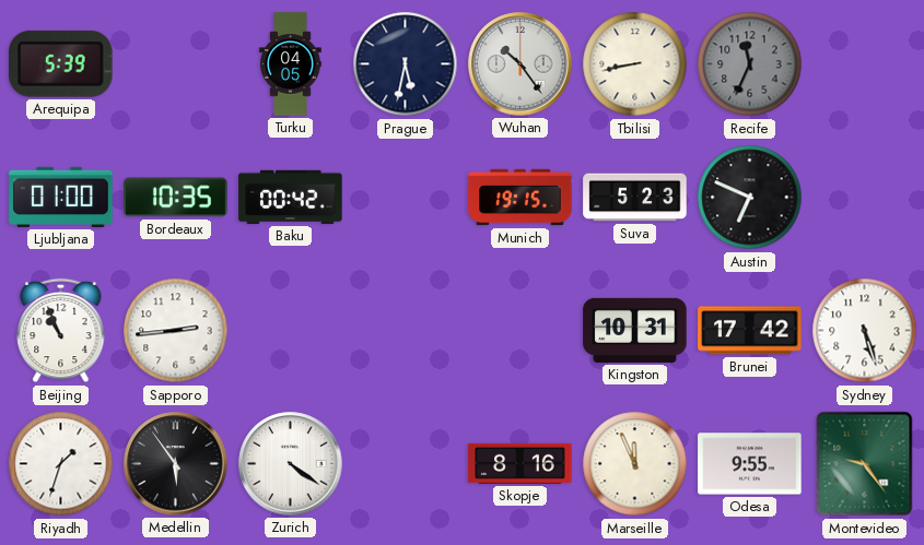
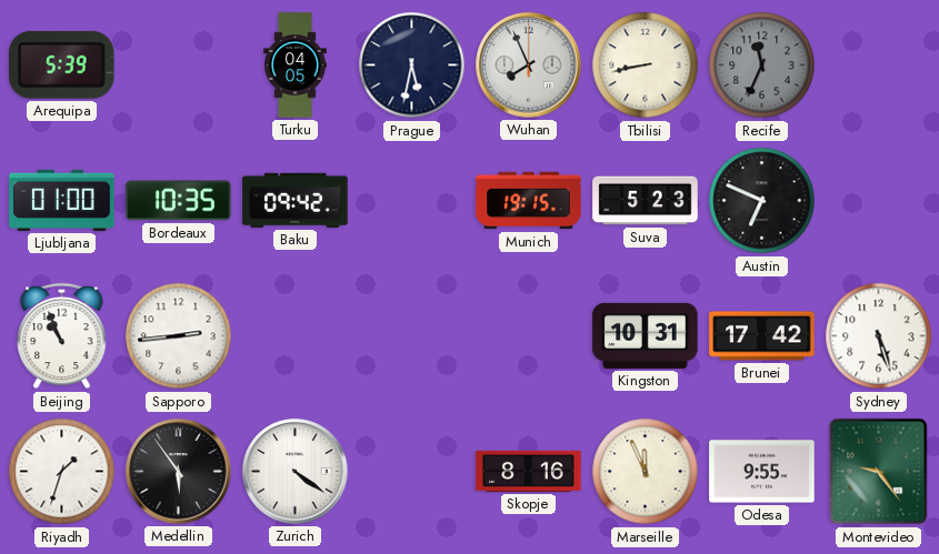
Wuhan: 10:24 -> 7:56 (529, 66)
Baku: 00:42 -> 09:42 (296, 200)
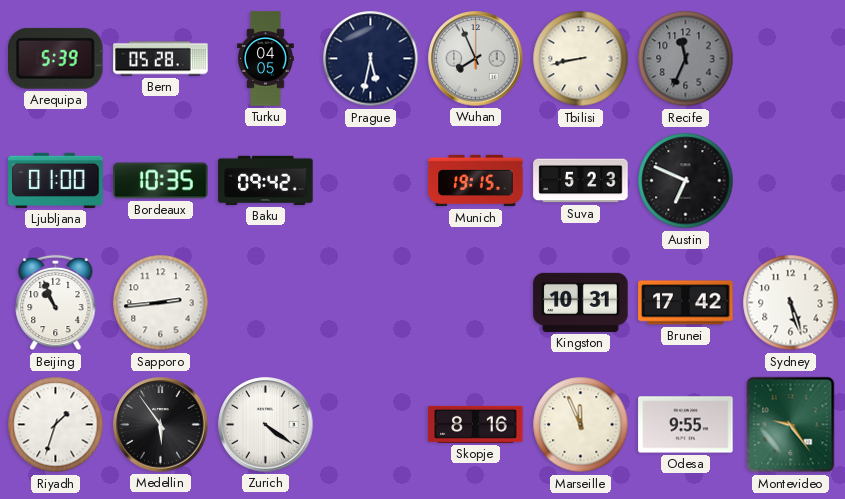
Bern: none -> 05:28 (161, 59)
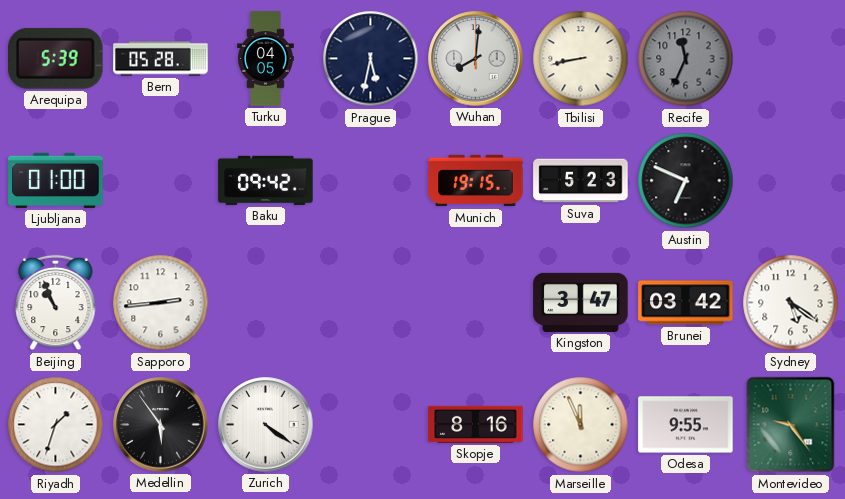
Wuhan: 7:56 -> 8:01 (476, 59)
Bordeaux: 10:35 -> none (161, 181)
Kingston: 10:31 -> 3:47 (581, 302)
Brunei: 17:42 -> 03:42 (686, 303)
Sydney: 5:27 -> 5:21 (791, 303)
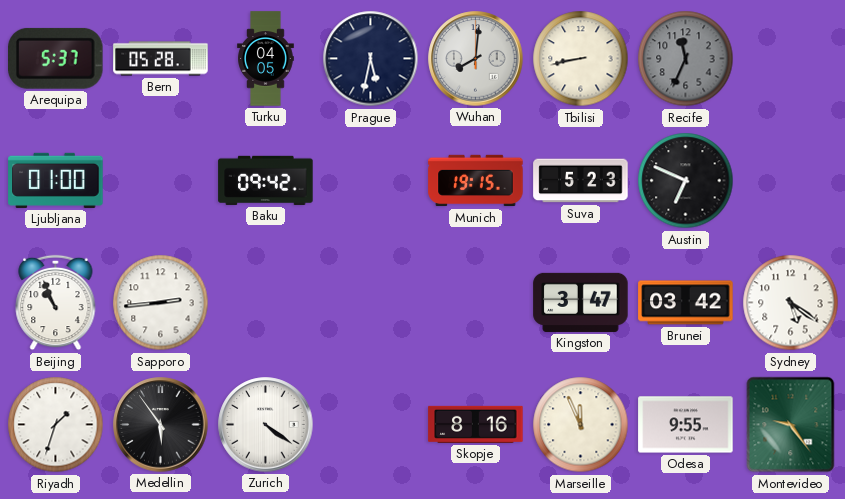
Arequipa: 5:39 -> 5:37 (56, 58)
